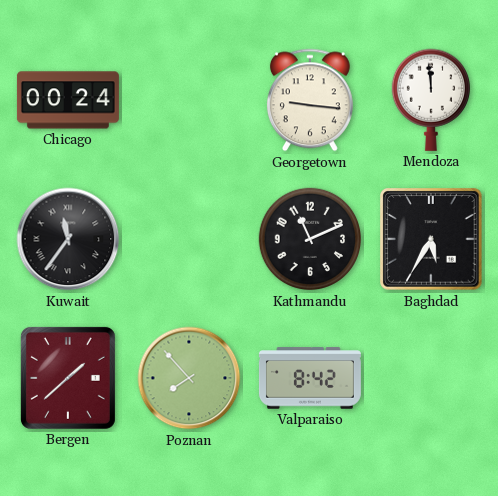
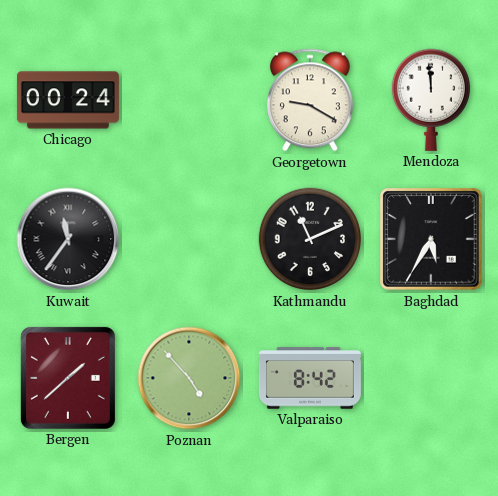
Georgetown: 9:16 -> 9:20 (310, 100)
Poznan: 7:53 -> 4:53 (189, 378)
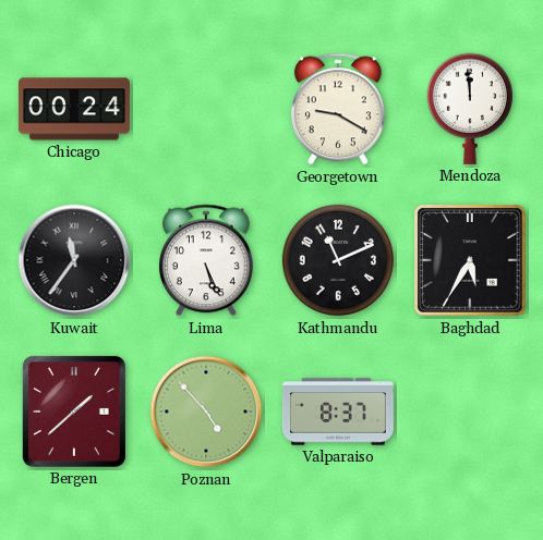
Lima: none -> 5:26 (206, 260)
Valparaiso: 8:42 -> 8:37 (338, 412)
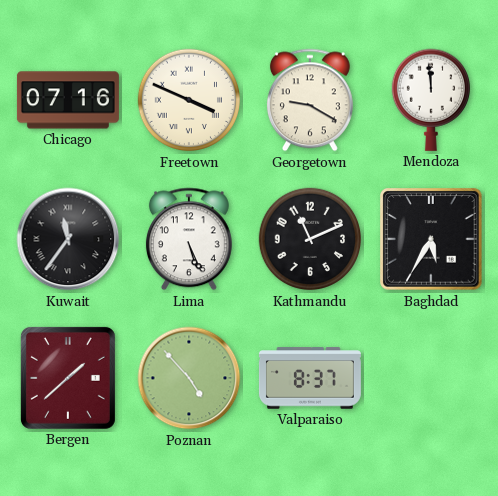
Chicago: 00:24 -> 07:16 (68, 100)
Freetown: none -> 3:49 (189, 100)
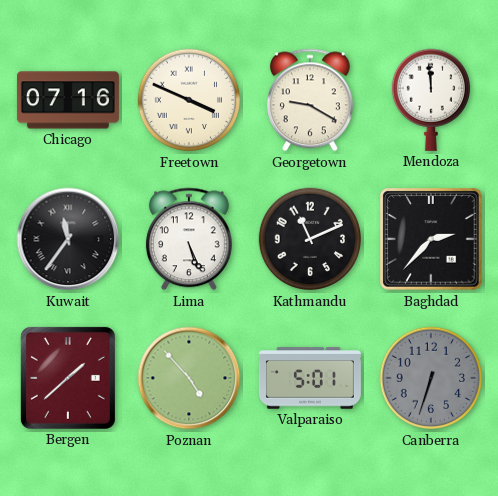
Baghdad: 5:35 -> 2:37 (431, 239)
Valparaiso: 8:37 -> 5:01 (310, 378)
Canberra: none -> 6:33 (431, 378)
